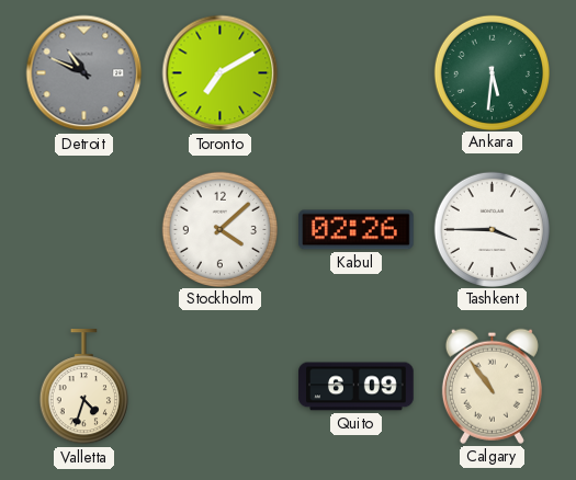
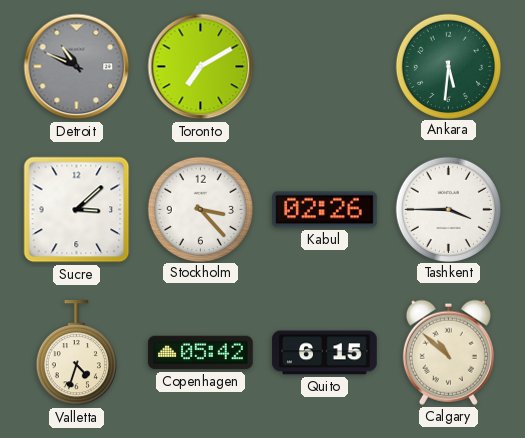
Sucre: none -> 3:08 (77, 210)
Stockholm: 4:08 -> 3:23 (200, 209)
Copenhagen: none -> 05:42 (201, 353)
Quito: 6:09 -> 6:15 (325, 353)
Calgary: 10:54 -> 10:52 (448, 352)
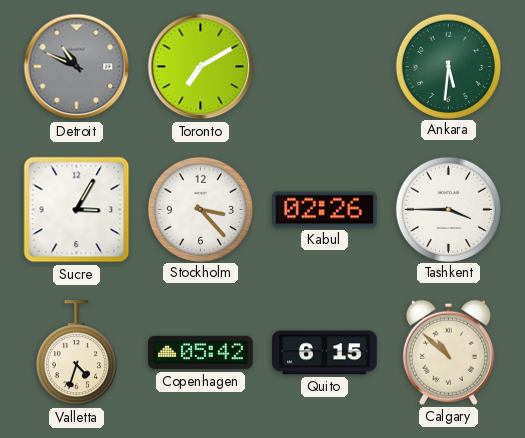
Sucre: 3:08 -> 3:05 (77, 210)
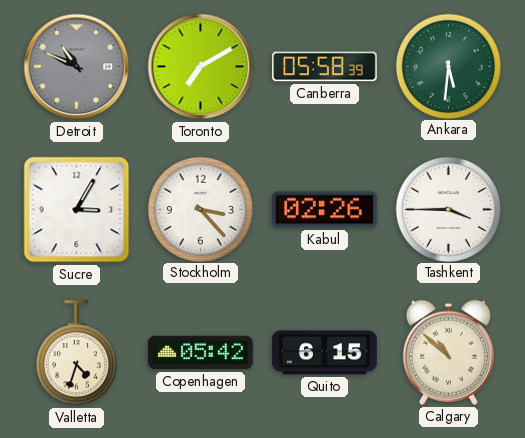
Canberra: none -> 05:58 (325, 67)
